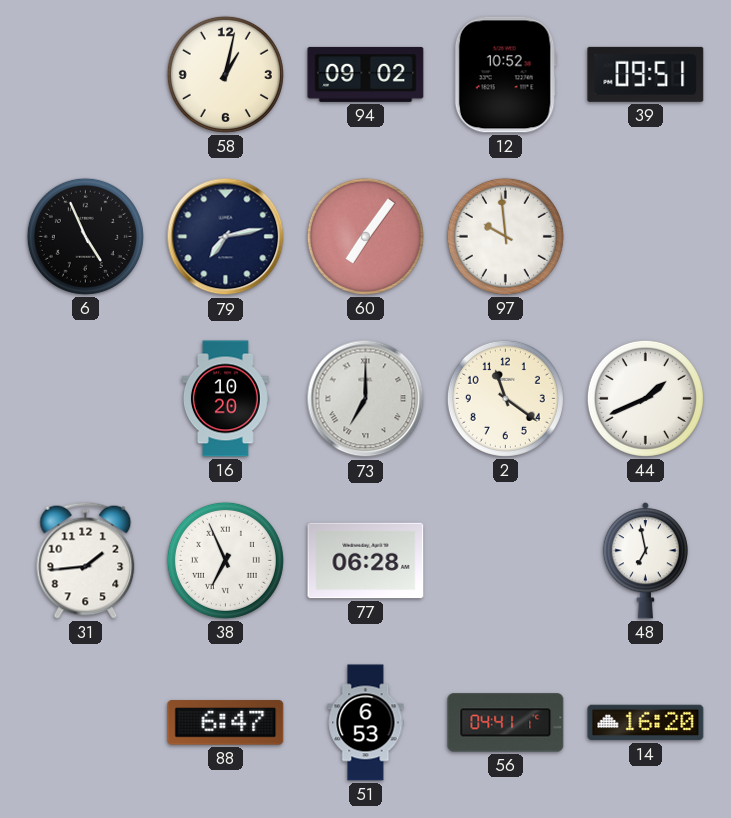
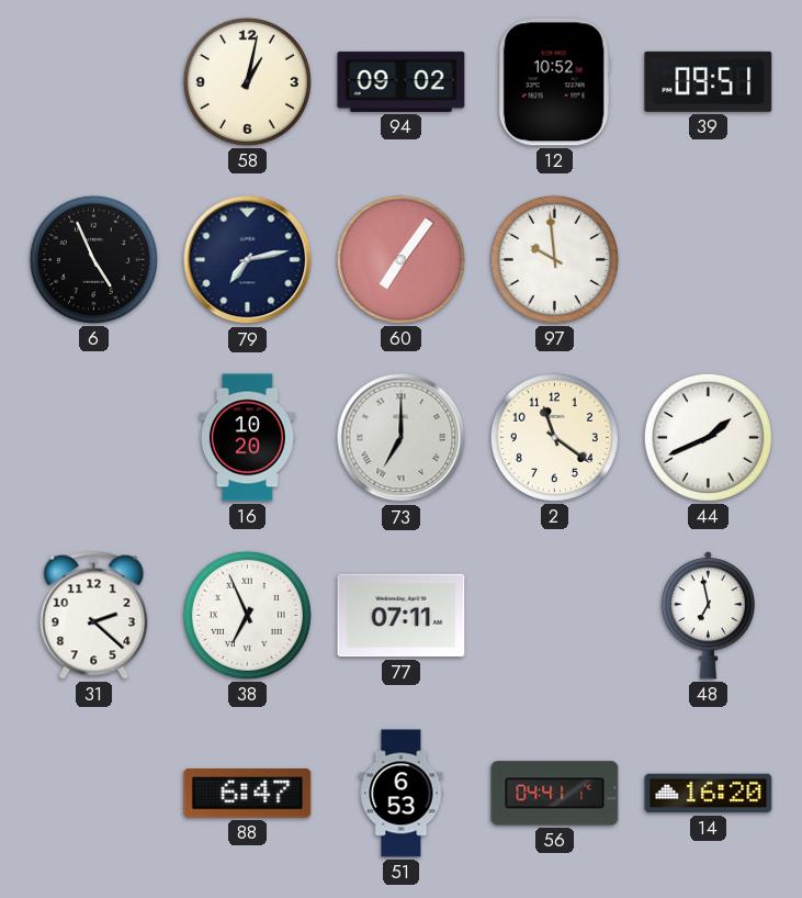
31: 1:44 -> 2:22 (94, 615)
77: 06:28 -> 07:11 (402, 616)
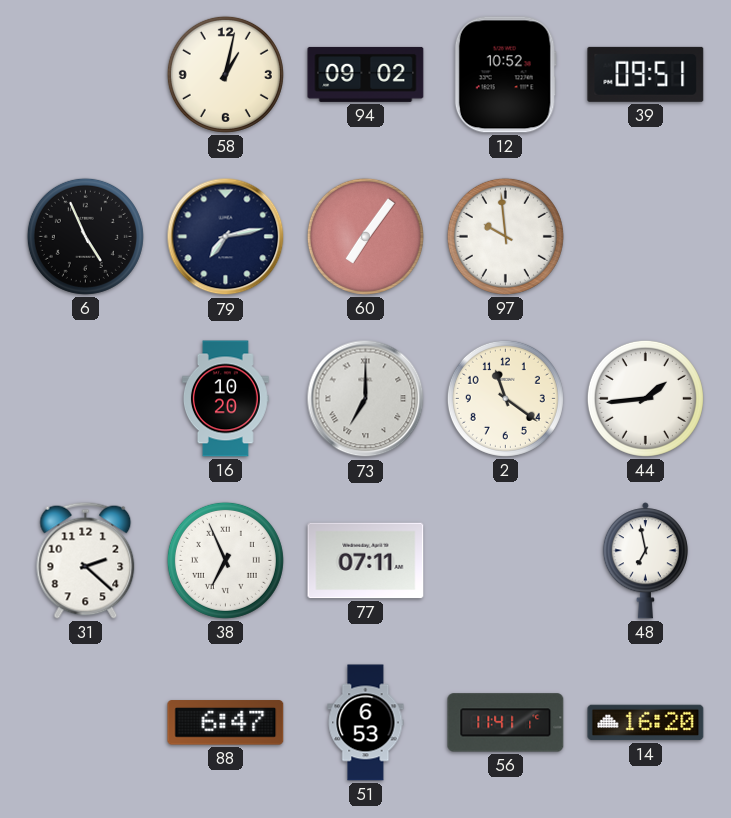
44: 1:41 -> 1:44 (645, 398)
56: 04:41 -> 11:41 (506, 723)
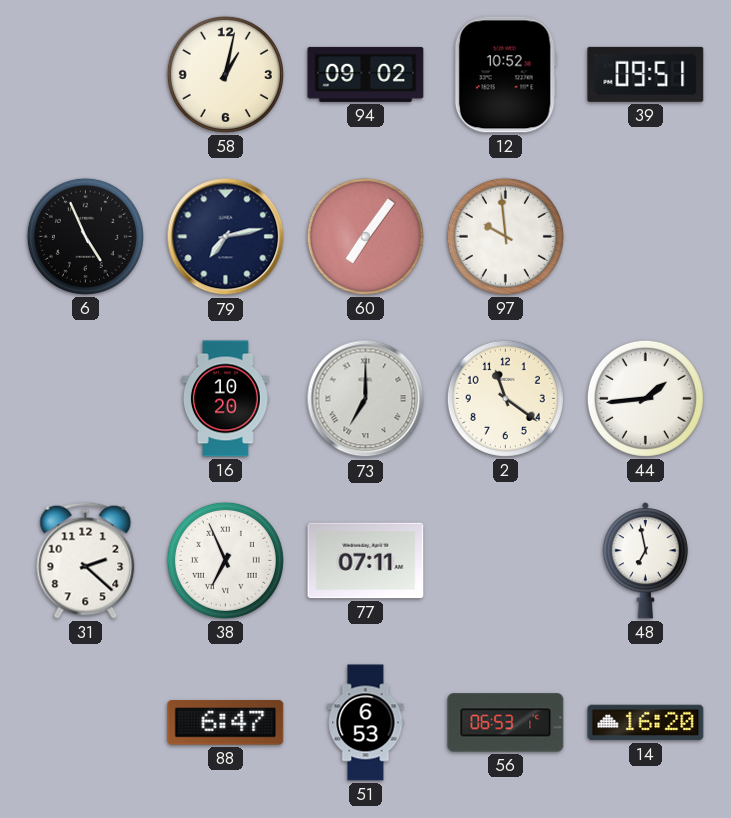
56: 11:41 -> 06:53 (506, 723)
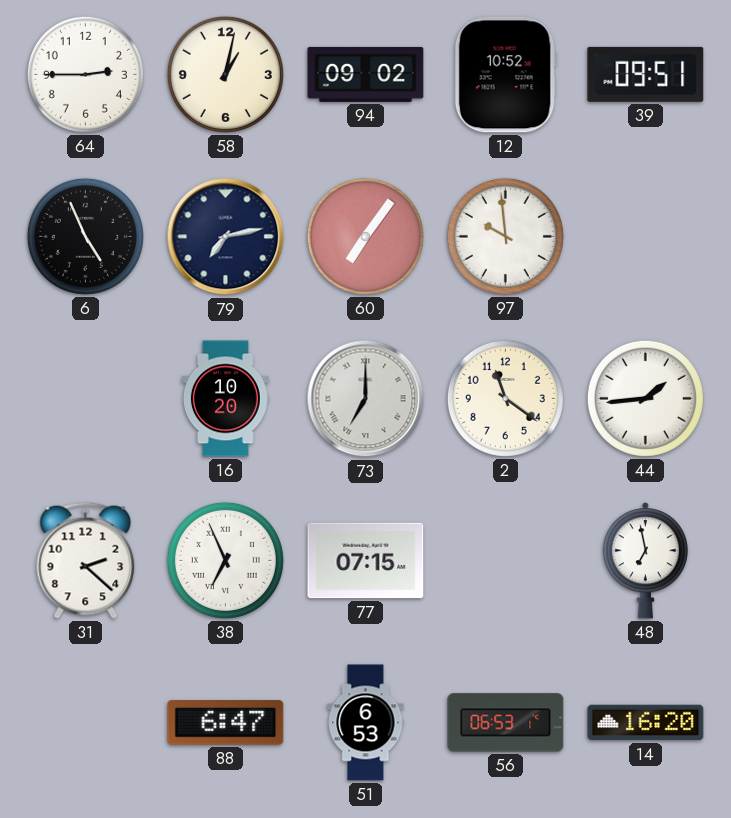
64: none -> 2:45 (85, 74)
77: 07:11 -> 07:15 (366, 561)
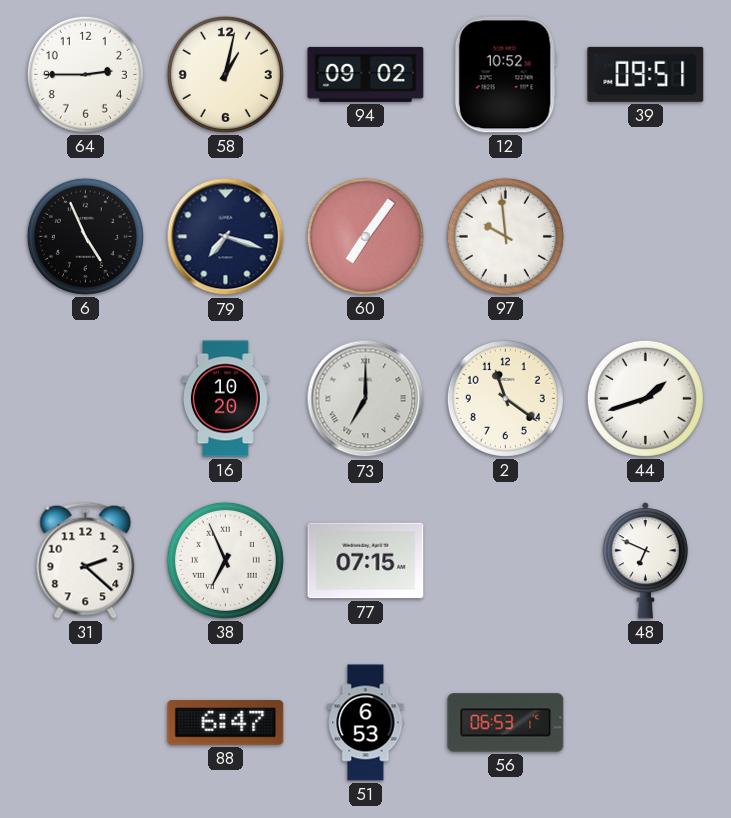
79: 7:13 -> 7:18 (226, 237)
44: 1:44 -> 1:42 (645, 398)
48: 6:58 -> 6:49 (645, 561)
14: 16:20 -> none (646, 723)
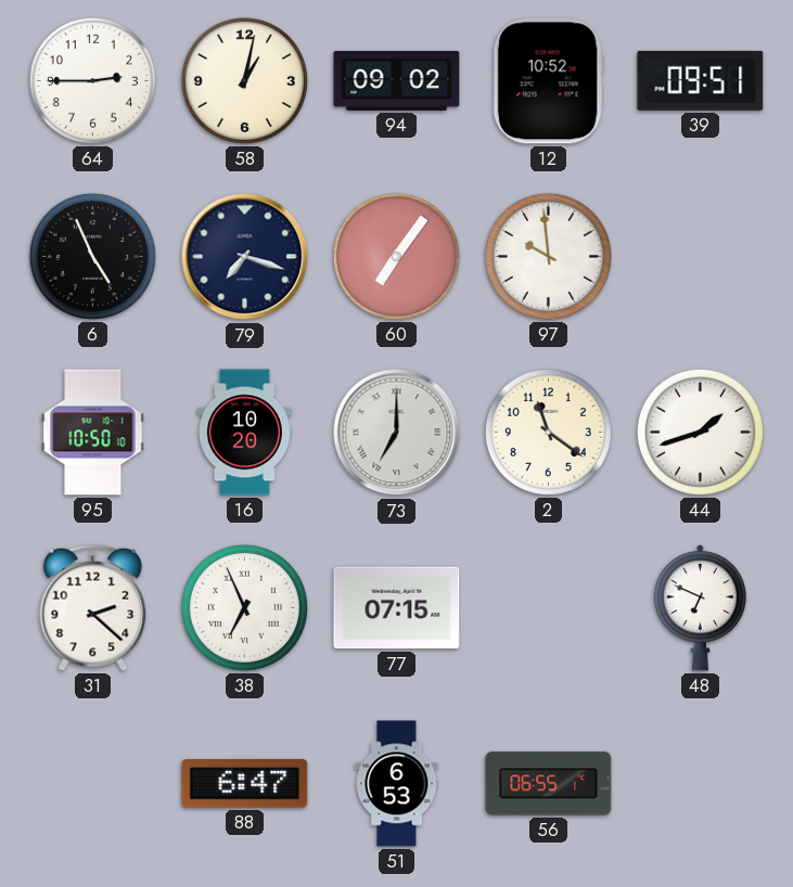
95: none -> 10:50 (93, 433)
56: 06:53 -> 06:55 (549, 784)
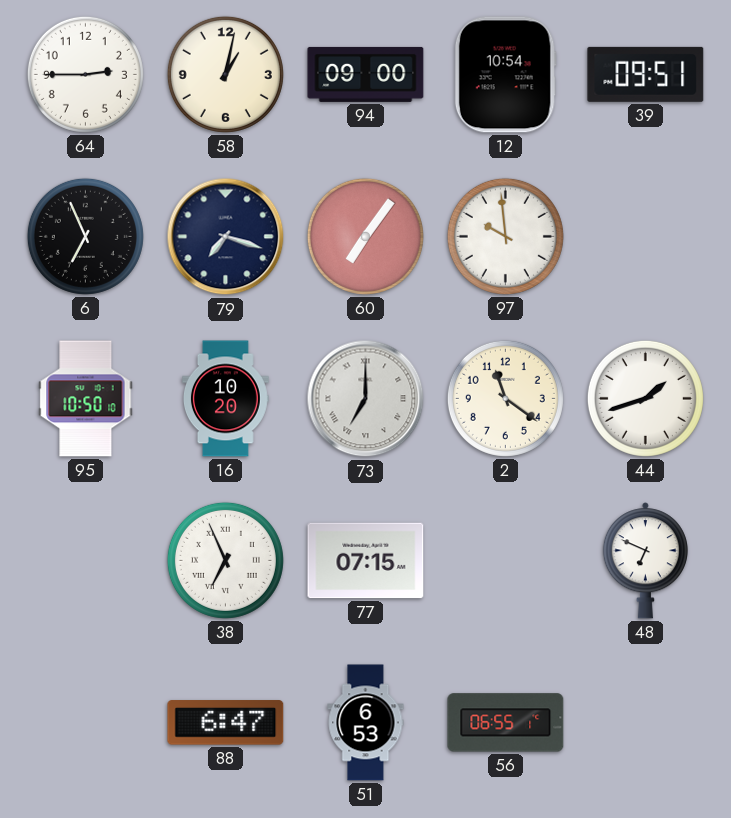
94: 09:02 -> 09:00 (366, 74)
12: 10:52 -> 10:54 (505, 75)
6: 4:56 -> 6:56 (85, 236)
31: 2:22 -> none (93, 607)
